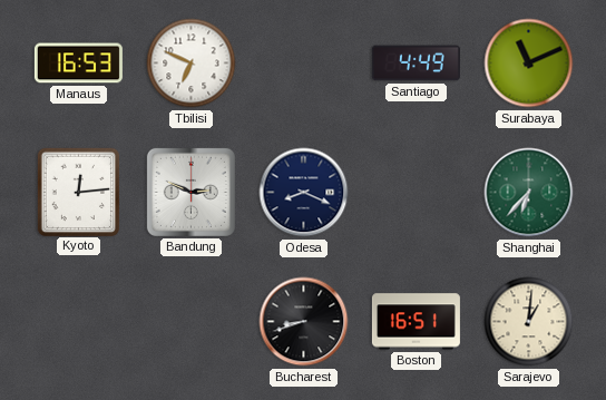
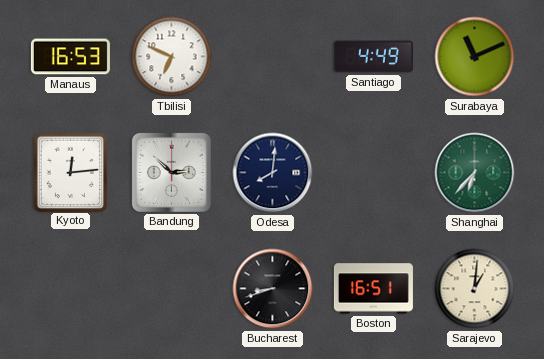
Bandung: 2:49 -> 2:52 (171, 172)
Odesa: 8:19 -> 8:01 (273, 173)
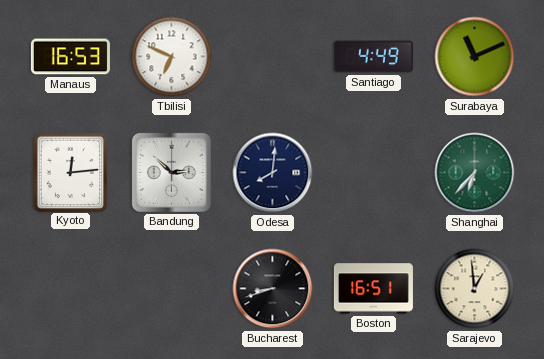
Sarajevo: 1:01 -> 12:59 (475, 289)
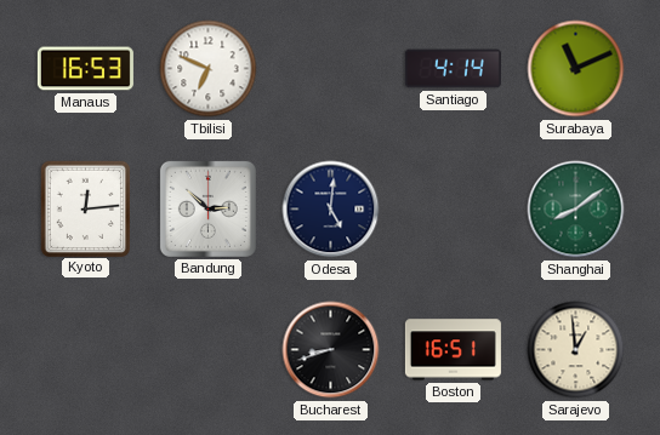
Santiago: 4:49 -> 4:14 (453, 69)
Odesa: 8:01 -> 5:01 (331, 210)
Shanghai: 6:37 -> 8:09 (576, 210)
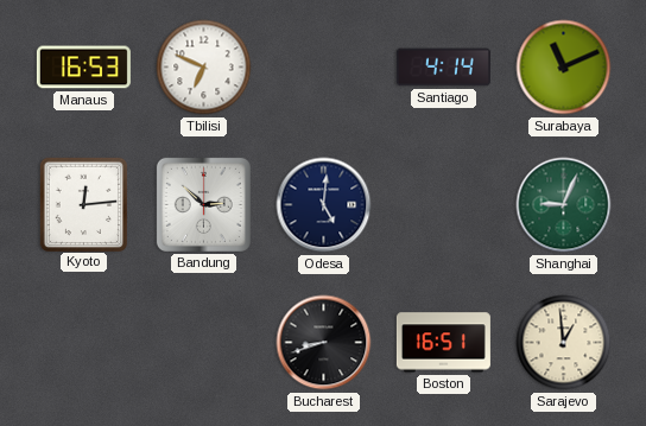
Shanghai: 8:09 -> 9:04 (564, 205)
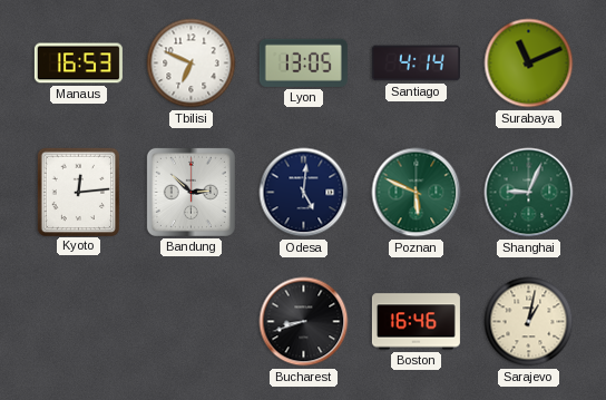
Lyon: none -> 13:05 (303, 62)
Poznan: none -> 5:49 (417, 193)
Boston: 16:51 -> 16:46 (416, 322)
Sarajevo: 12:59 -> 1:02 (529, 322)
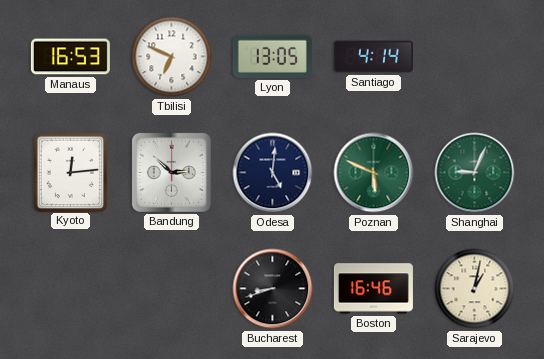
Surabaya: 11:11 -> none (529, 64)
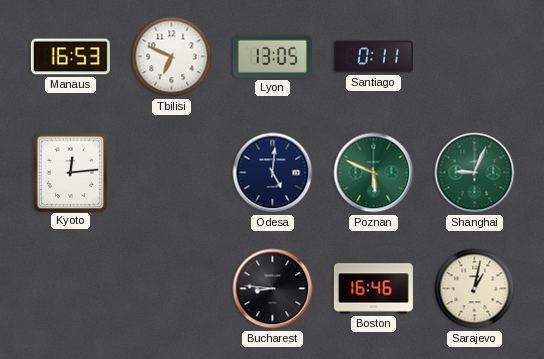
Santiago: 4:14 -> 0:11 (373, 57)
Bandung: 2:52 -> none (171, 172)
Bucharest: 8:42 -> 8:46 (273, 289)
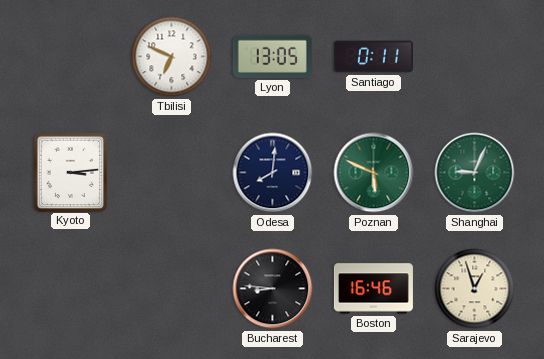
Manaus: 16:53 -> none (70, 57)
Kyoto: 12:14 -> 3:14 (70, 172)
Odesa: 5:01 -> 8:01 (273, 173)
Sarajevo: 1:02 -> 12:57 (475, 289)
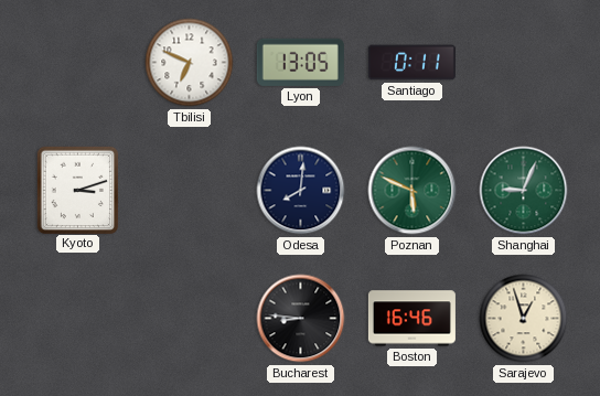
Kyoto: 3:14 -> 3:12 (77, 190)
